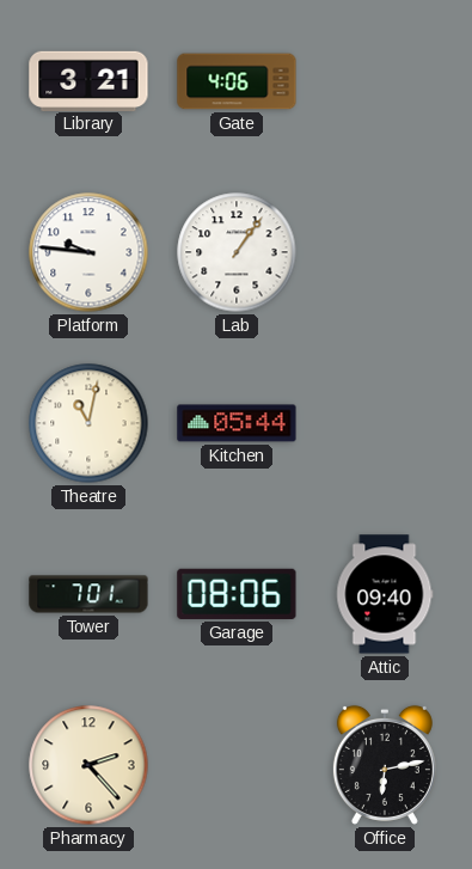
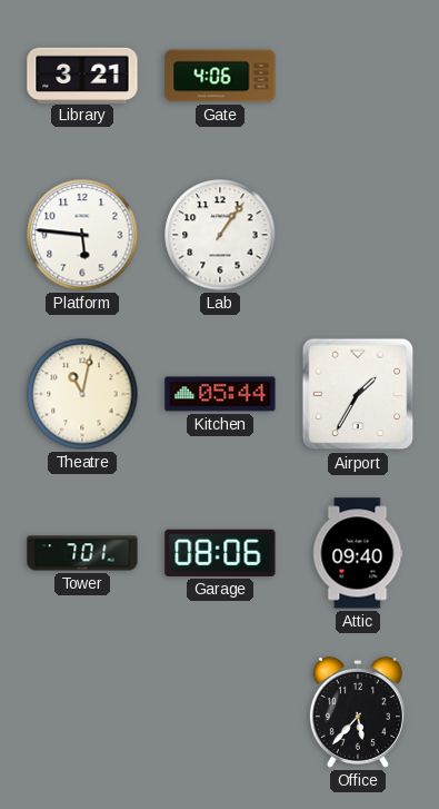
Platform: 9:46 -> 5:46 (82, 235)
Airport: none -> 1:35 (358, 394)
Pharmacy: 2:23 -> none (88, 765)
Office: 6:13 -> 5:37 (358, 712)
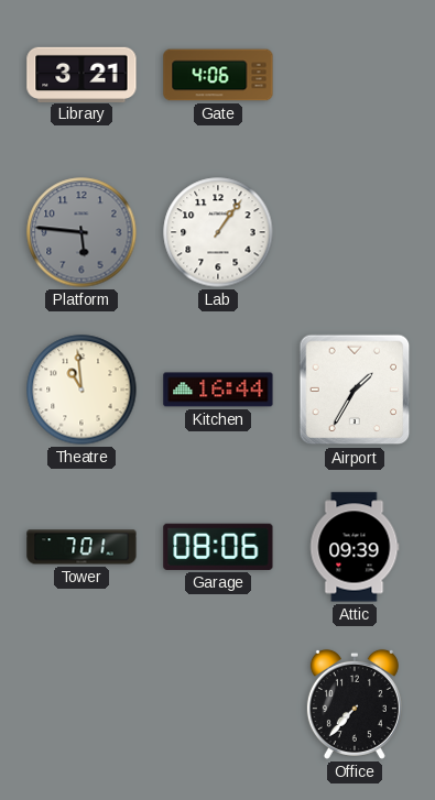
Platform dial: white -> grey (81, 232)
Theatre: 11:02 -> 10:59 (81, 390)
Kitchen: 05:44 -> 16:44 (218, 390)
Attic: 09:40 -> 09:39 (355, 547)
Office: 5:37 -> 7:37 (355, 704)
